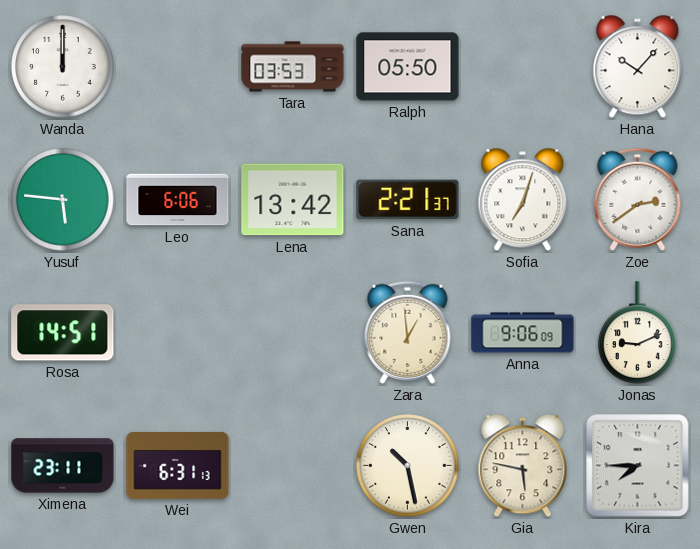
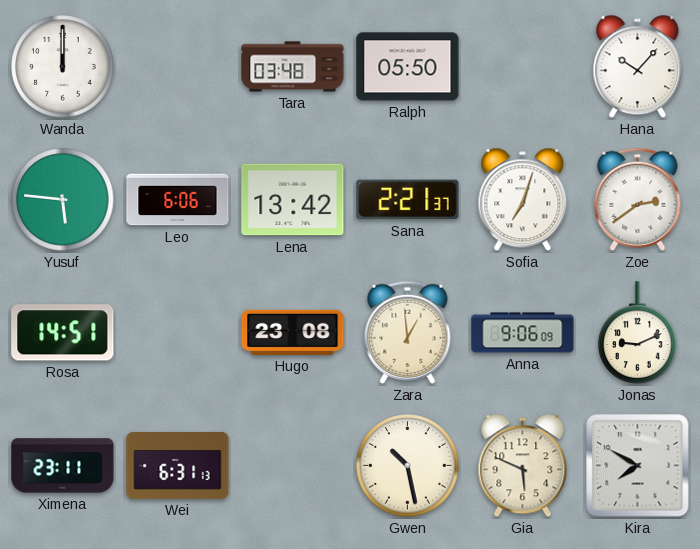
Tara: 03:53 -> 03:48 (293, 67)
Hugo: none -> 23:08 (293, 332)
Gia: 5:47 -> 5:49 (523, 466)
Kira: 7:45 -> 7:50 (638, 466)
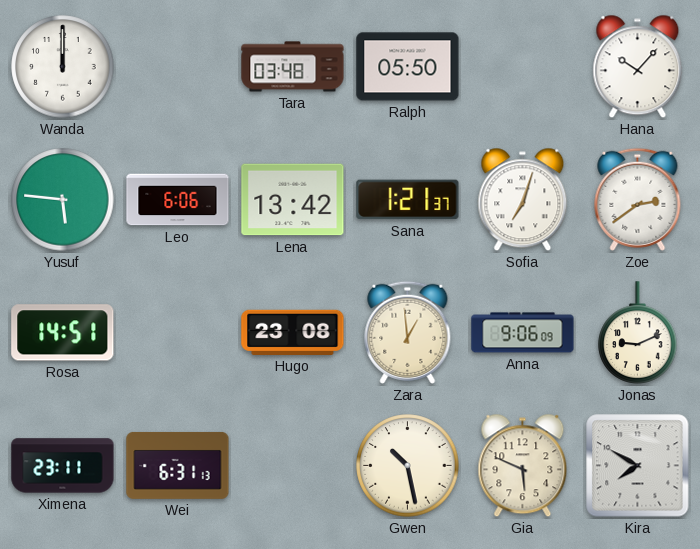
Sana: 2:21 -> 1:21 (408, 200)
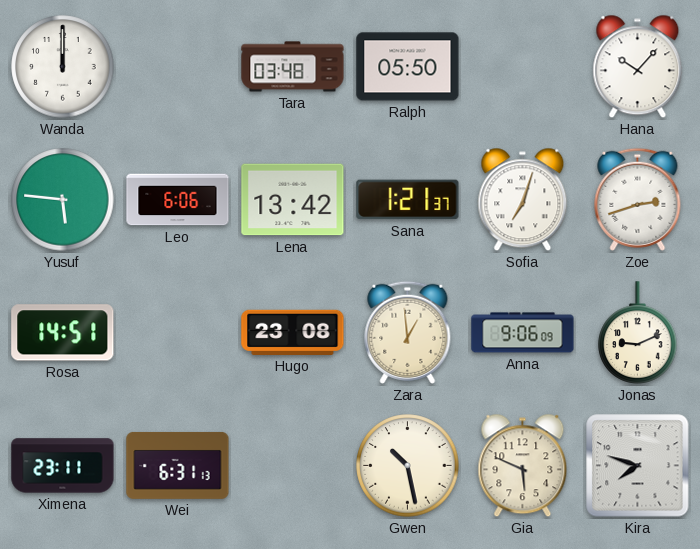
Zoe: 2:39 -> 2:42 (638, 199)
Kira: 7:50 -> 7:48 (638, 466)
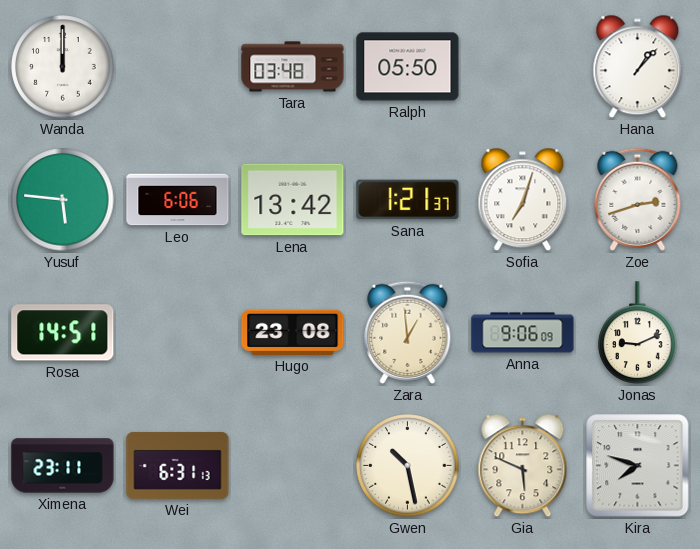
Hana: 10:07 -> 1:07 (638, 67)
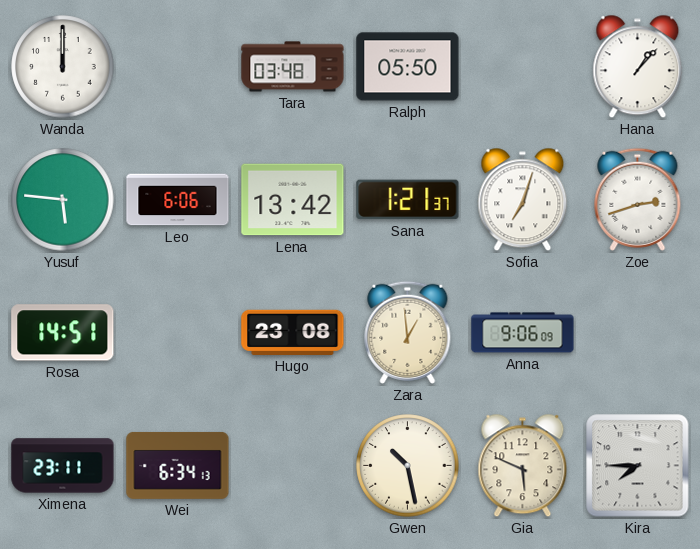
Jonas: 9:11 -> none (638, 333)
Wei: 6:31 -> 6:34 (178, 465)
Kira: 7:48 -> 7:45 (638, 466)
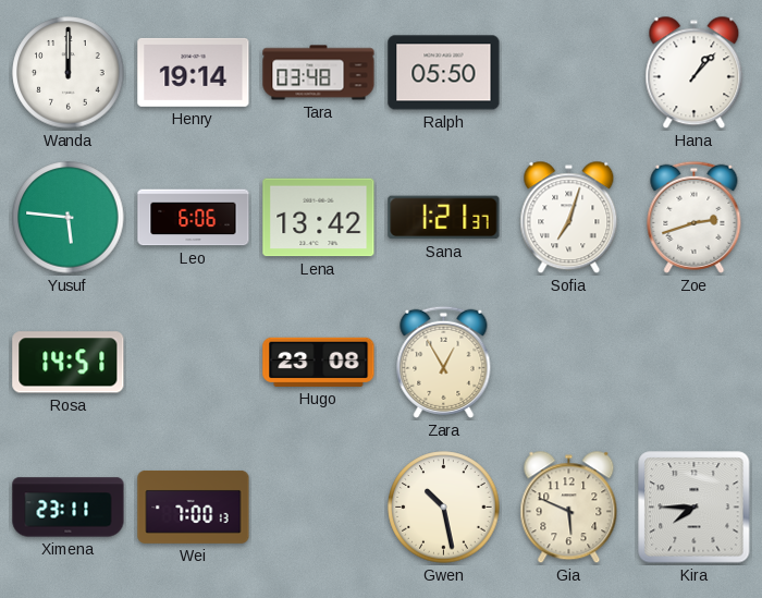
Henry: none -> 19:14 (194, 72)
Zara: 12:59 -> 12:55 (444, 362)
Anna: 9:06 -> none (523, 333)
Wei: 6:34 -> 7:00 (194, 507)
